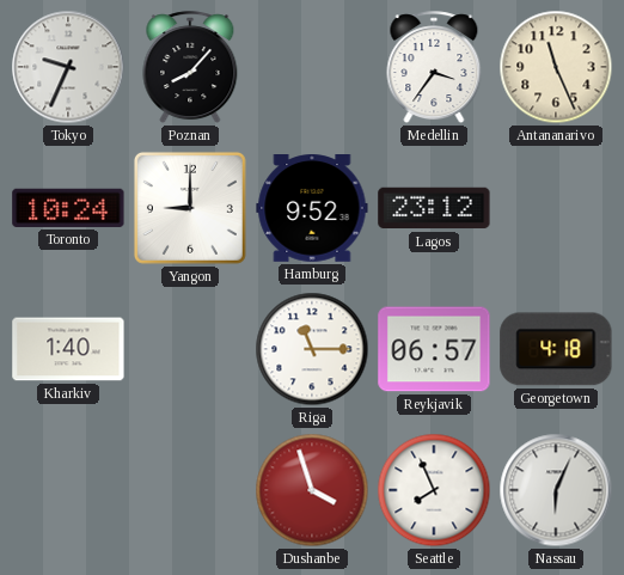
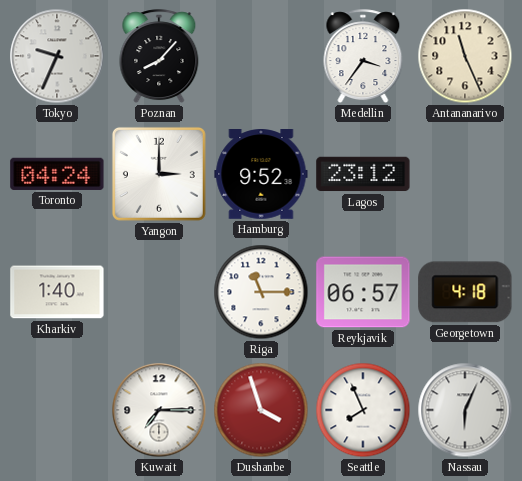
Toronto: 10:24 -> 04:24 (57, 174)
Yangon: 9:00 -> 3:00 (159, 174)
Kuwait: none -> 7:15 (159, 410)
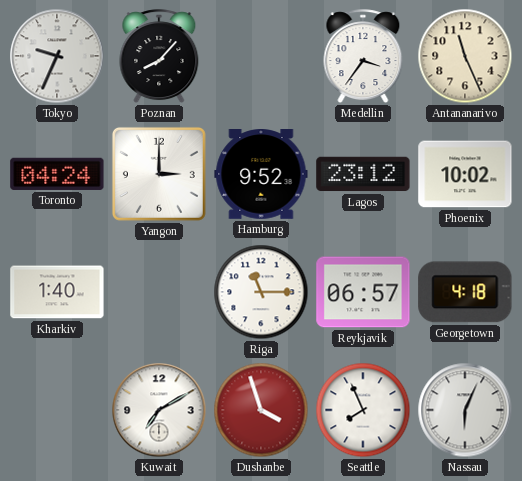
Phoenix: none -> 10:02 (465, 174)
Kuwait: 7:15 -> 7:10 (159, 410)
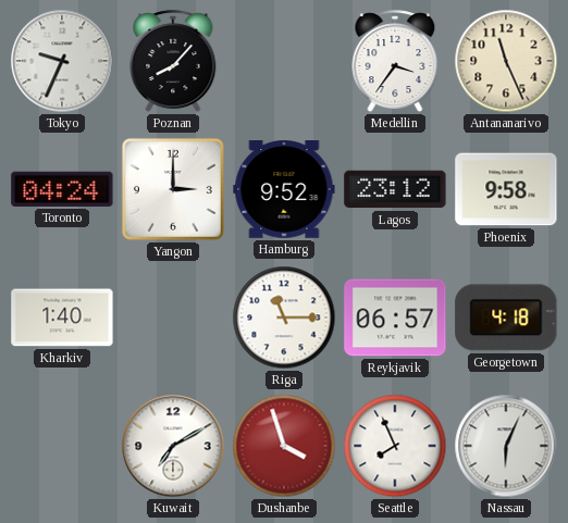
Phoenix: 10:02 -> 9:58 (506, 189)
